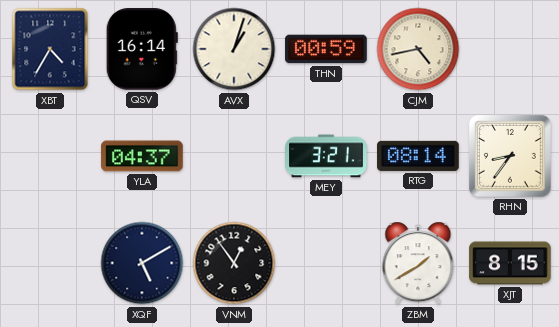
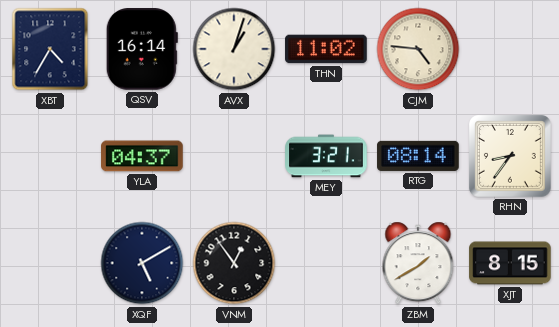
THN: 00:59 -> 11:02 (326, 49)
CJM: 4:43 -> 4:46 (418, 49)
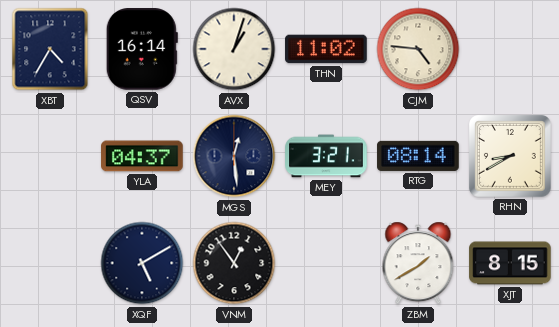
MGS: none -> 12:29 (234, 156)
RHN: 8:36 -> 8:40 (510, 156)
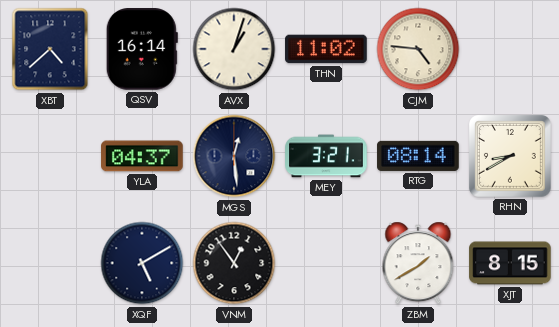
XBT: 4:35 -> 4:38 (50, 49)
